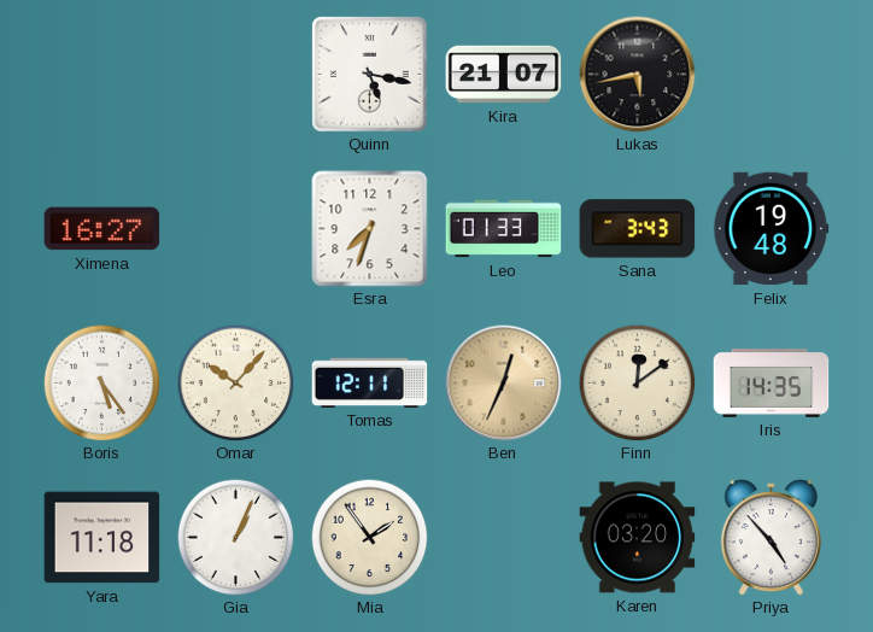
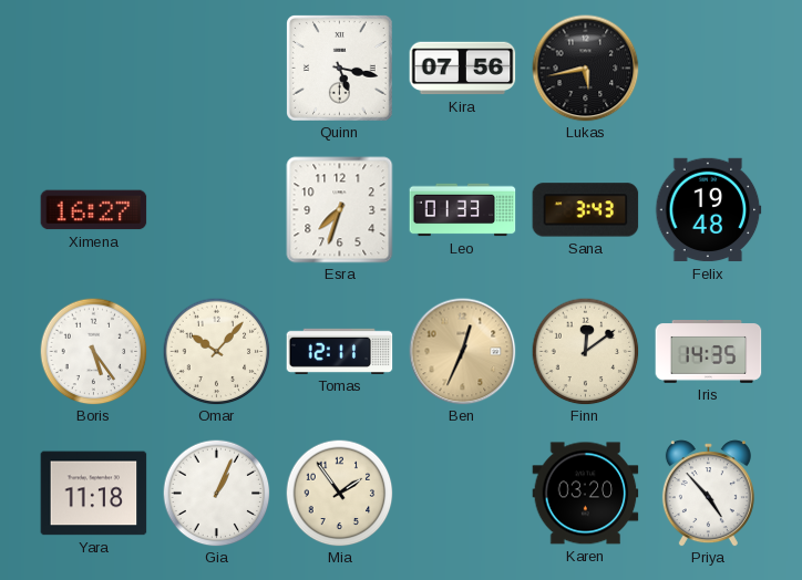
Kira: 21:07 -> 07:56 (463, 69)
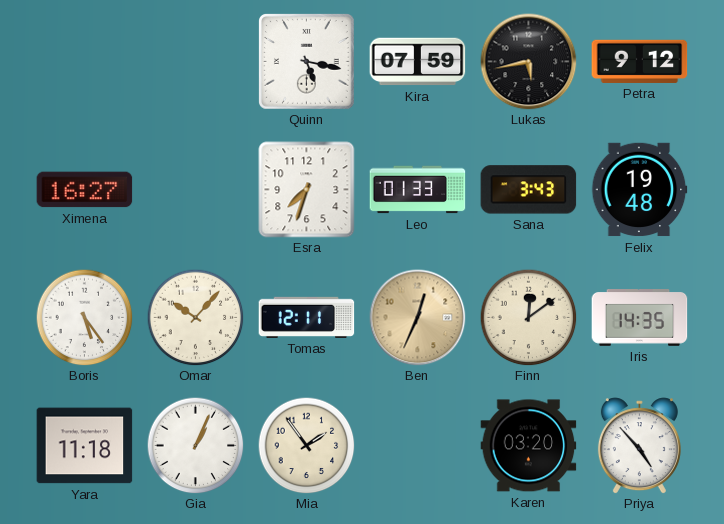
Kira: 07:56 -> 07:59 (418, 62)
Petra: none -> 9:12 (640, 61)
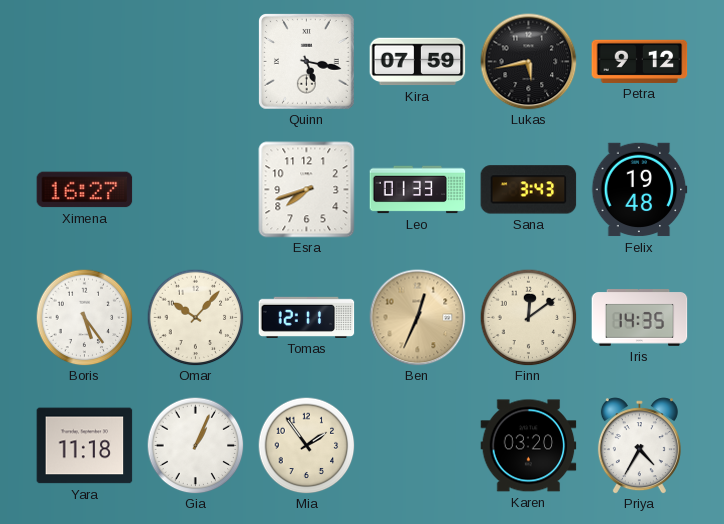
Esra: 7:33 -> 7:42 (307, 190)
Priya: 4:53 -> 4:35 (639, 446)
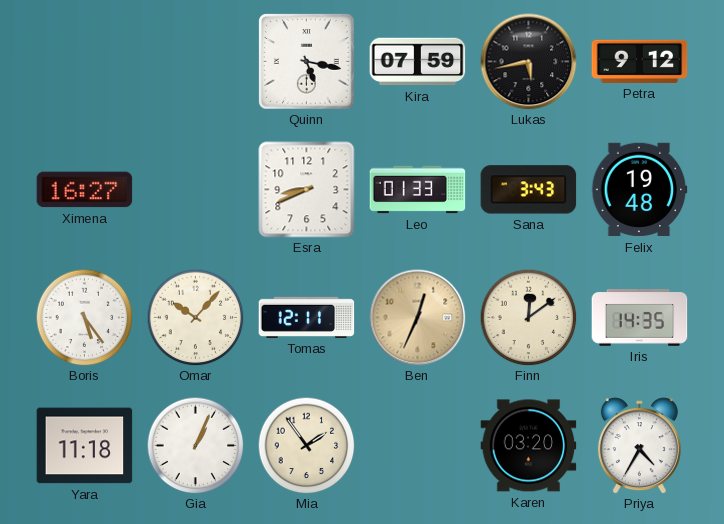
Esra: 7:42 -> 8:41 (307, 190)
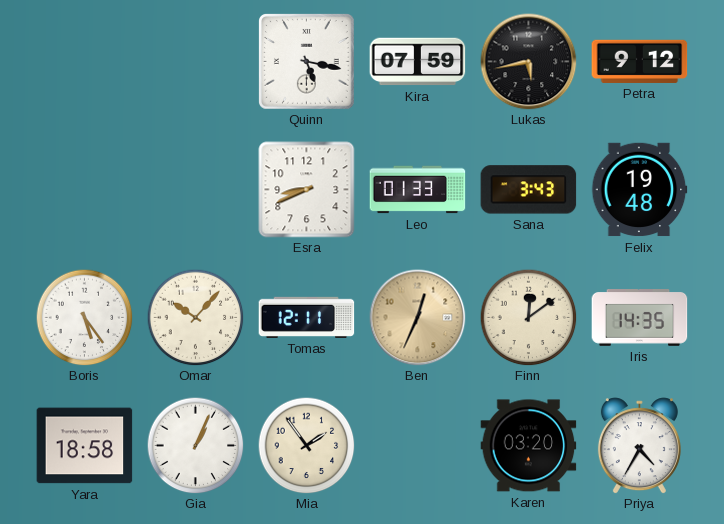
Ximena: 16:27 -> none (85, 190)
Yara: 11:18 -> 18:58 (85, 446)
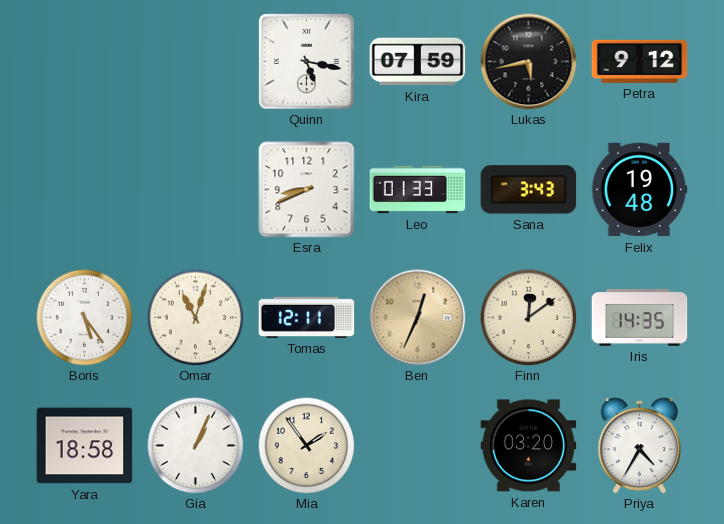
Omar: 10:07 -> 11:03 (195, 317)
